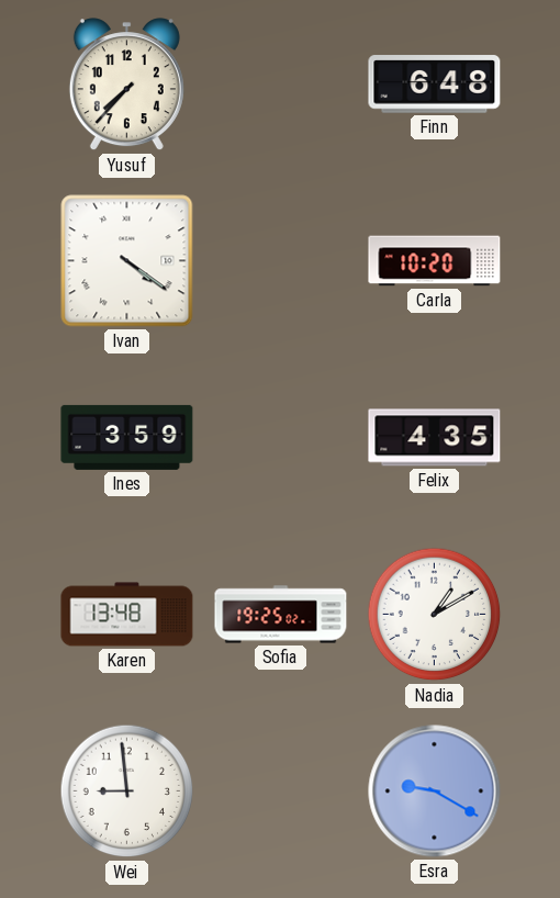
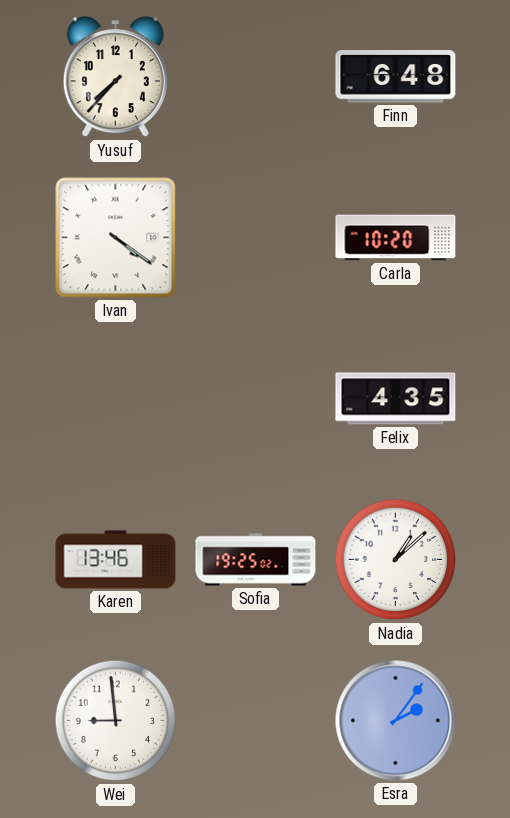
Ines: 3:59 -> none (127, 437)
Karen: 13:48 -> 13:46 (116, 560)
Nadia: 1:10 -> 1:08 (396, 560)
Esra: 9:20 -> 2:06 (396, 721)
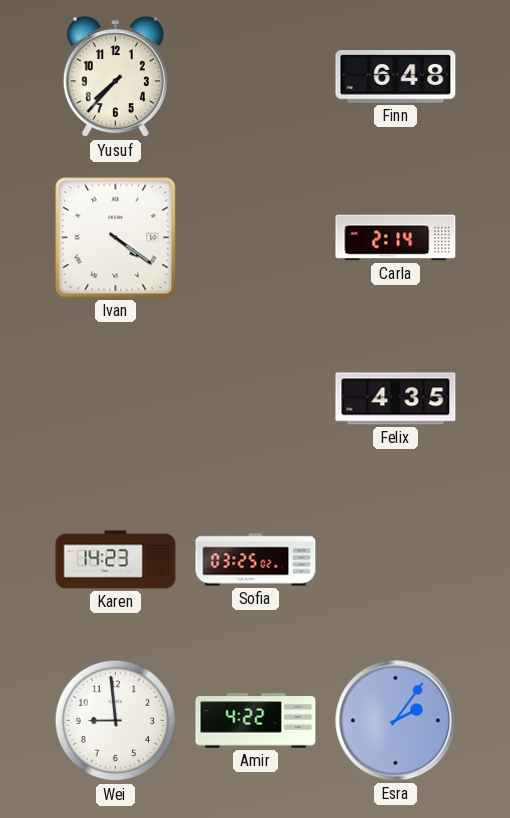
Carla: 10:20 -> 2:14 (396, 238)
Karen: 13:46 -> 14:23 (116, 560)
Sofia: 19:25 -> 03:25 (256, 560)
Nadia: 1:08 -> none (396, 560)
Amir: none -> 4:22 (256, 721)
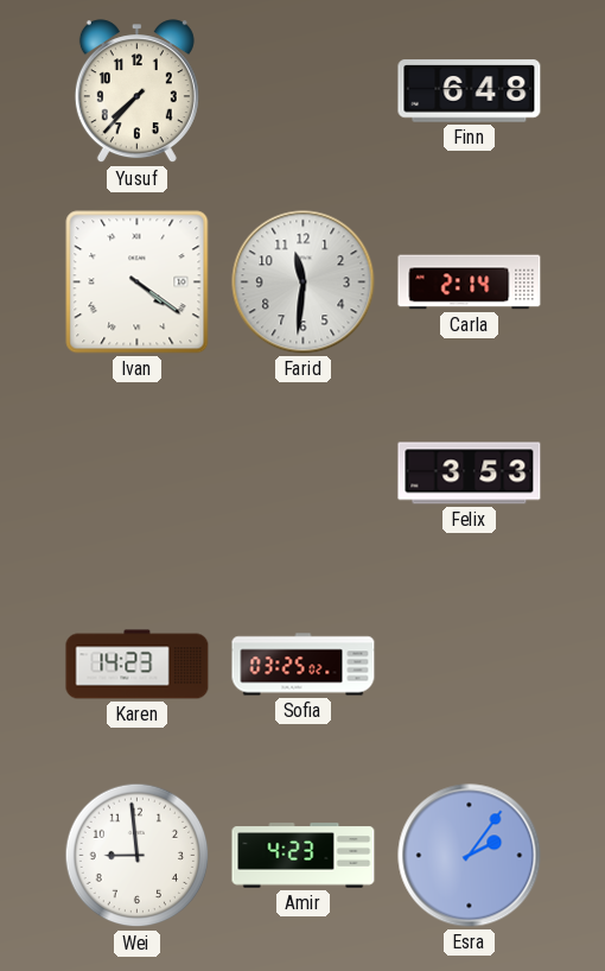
Farid: none -> 11:31 (304, 283)
Felix: 4:35 -> 3:53 (470, 474)
Amir: 4:22 -> 4:23 (304, 856)
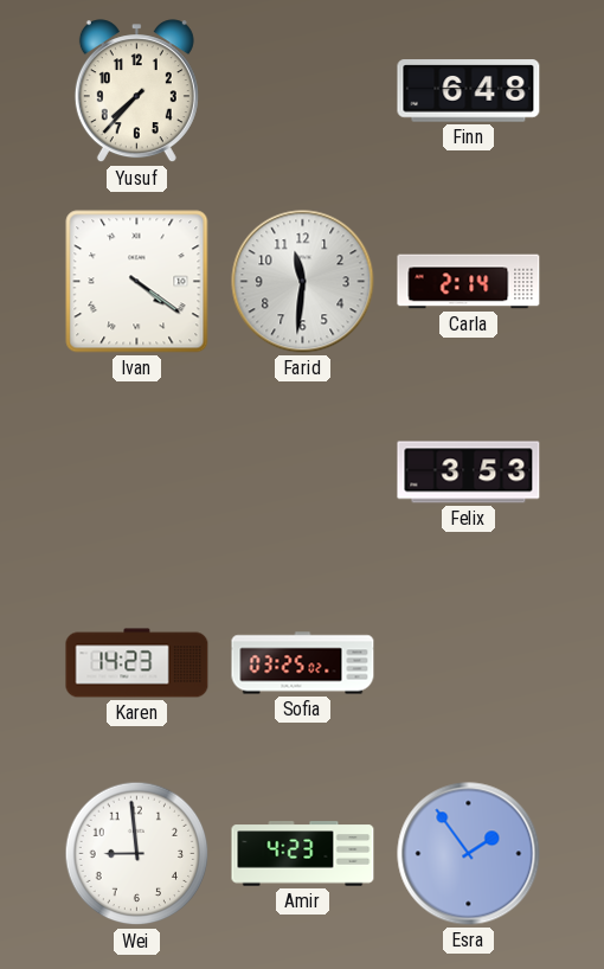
Esra: 2:06 -> 1:54 (469, 854)
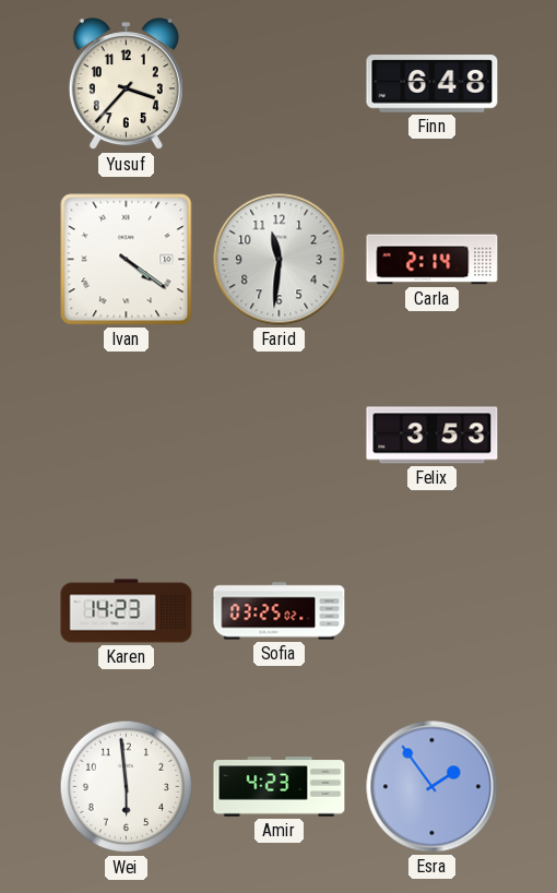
Yusuf: 7:37 -> 3:37 (126, 84)
Wei: 8:59 -> 5:59 (127, 787)
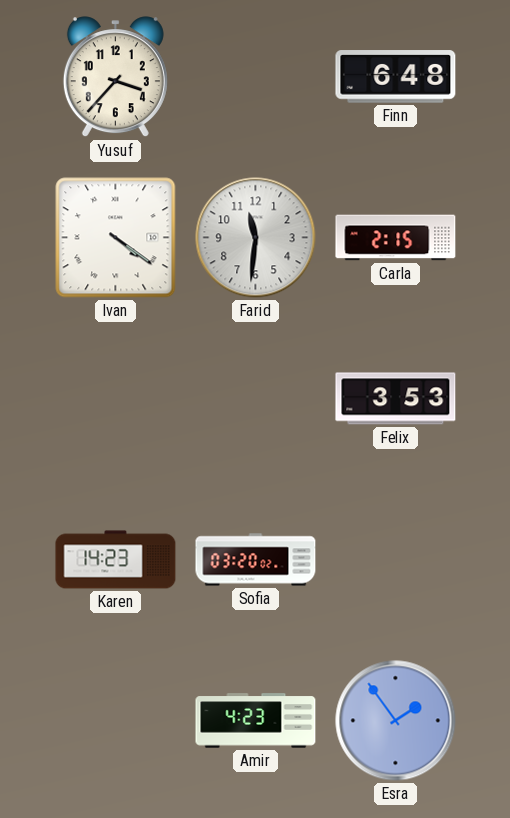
Carla: 2:14 -> 2:15 (396, 238)
Sofia: 03:25 -> 03:20 (256, 560)
Wei: 5:59 -> none (127, 787)
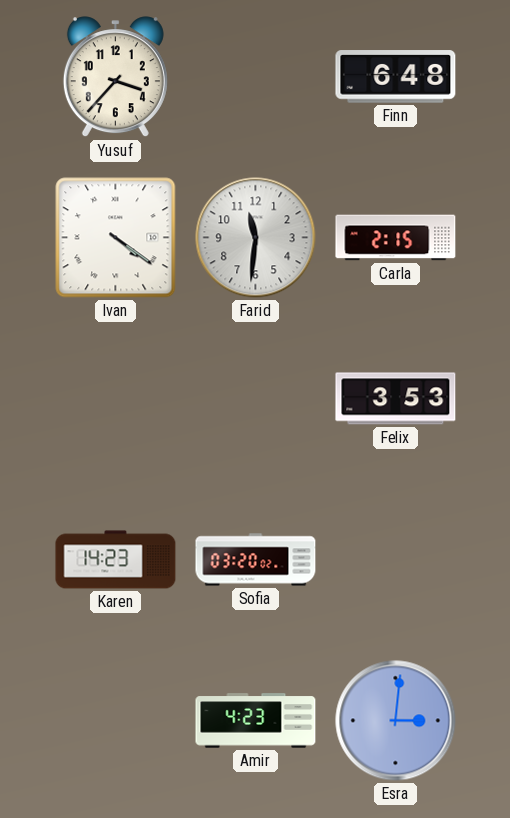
Esra: 1:54 -> 3:01 (396, 721)
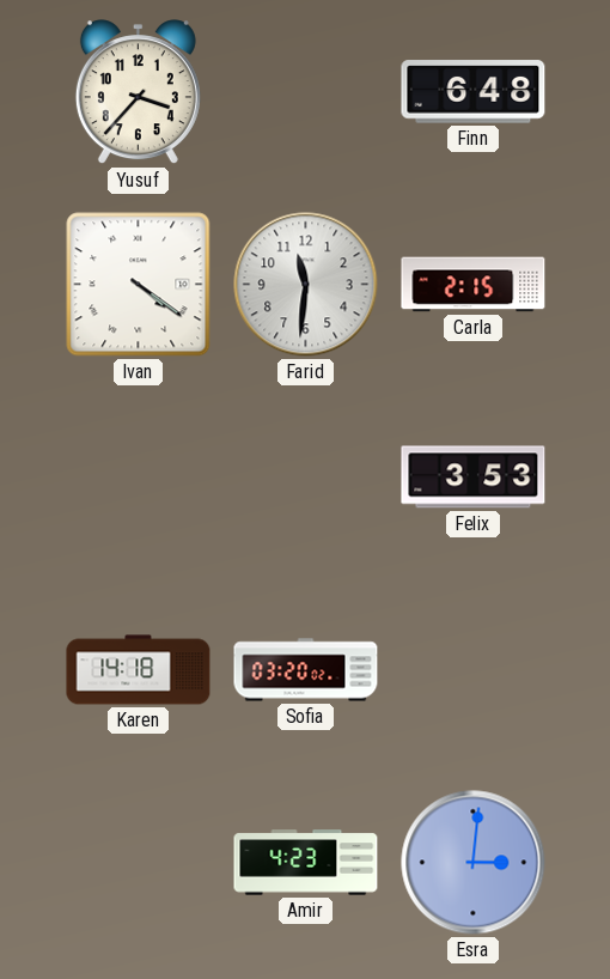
Karen: 14:23 -> 14:18 (139, 670)
